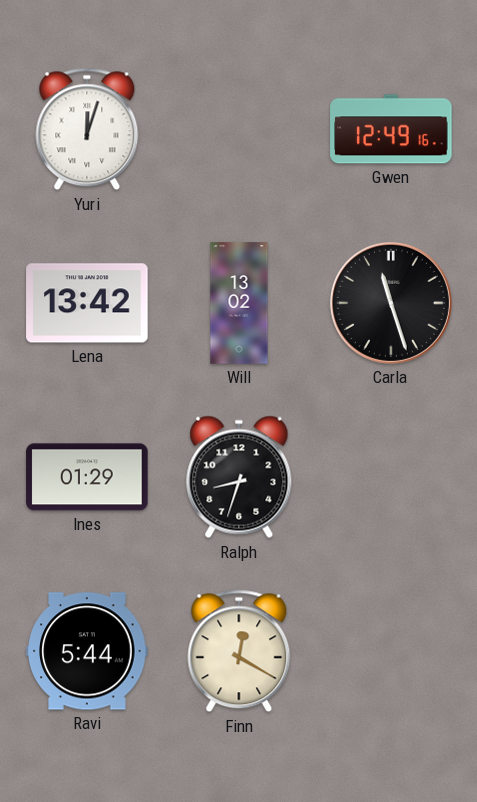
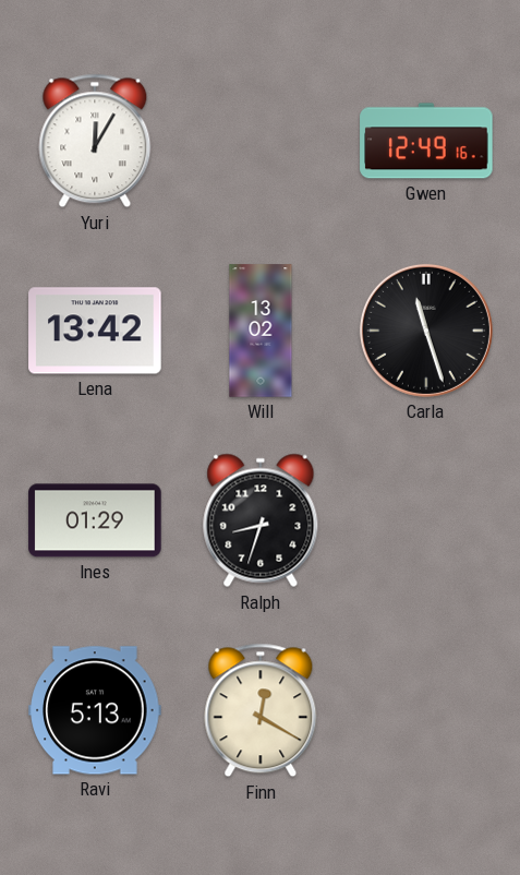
Yuri: 12:03 -> 12:05 (95, 141)
Ravi: 5:44 -> 5:13 (95, 710)
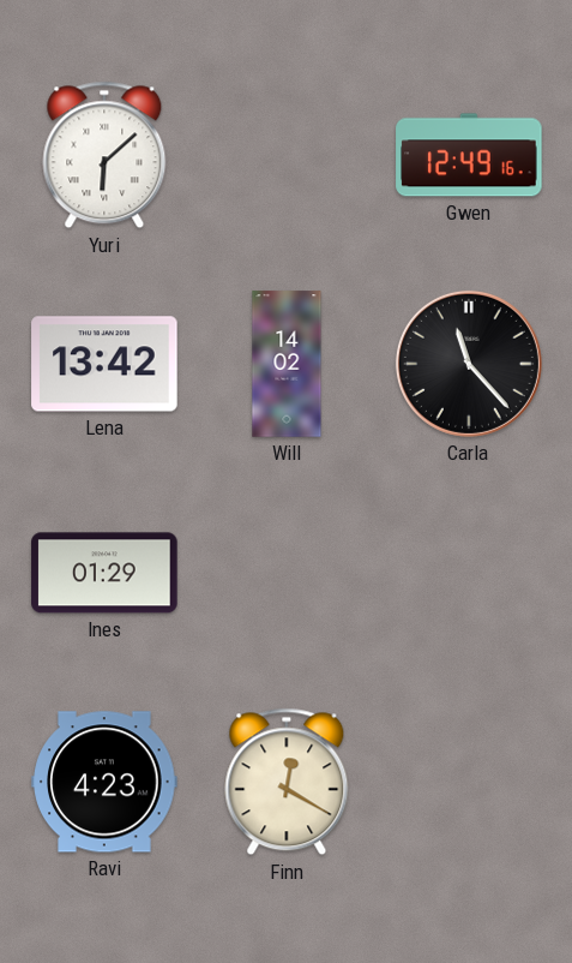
Yuri: 12:05 -> 6:08 (104, 155)
Will: 13:02 -> 14:02 (287, 364)
Carla: 11:27 -> 11:23 (469, 364)
Ralph: 8:33 -> none (261, 520)
Ravi: 5:13 -> 4:23 (104, 782)
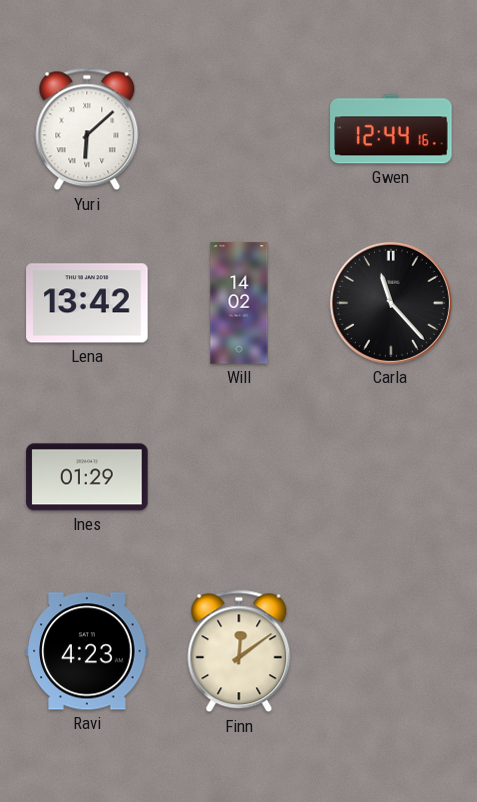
Gwen: 12:49 -> 12:44 (391, 129)
Finn: 12:20 -> 12:09 (239, 651)
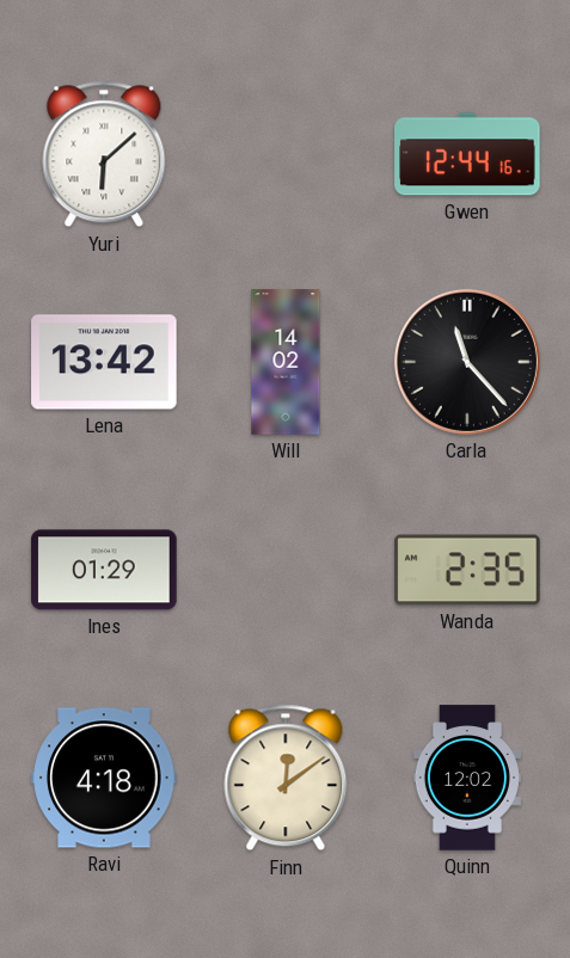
Wanda: none -> 2:35 (467, 570)
Ravi: 4:23 -> 4:18 (104, 778)
Quinn: none -> 12:02 (467, 778)
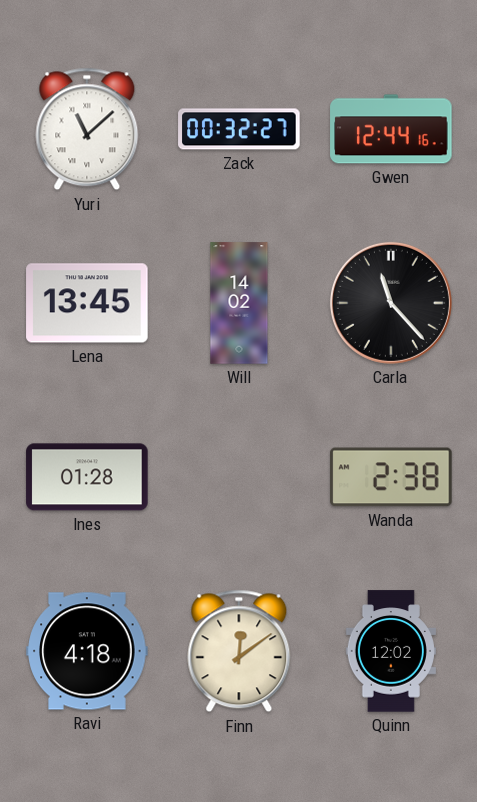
Yuri: 6:08 -> 11:08 (87, 129)
Zack: none -> 00:32 (239, 129)
Lena: 13:42 -> 13:45 (87, 303)
Ines: 01:29 -> 01:28 (87, 477)
Wanda: 2:35 -> 2:38 (391, 477)
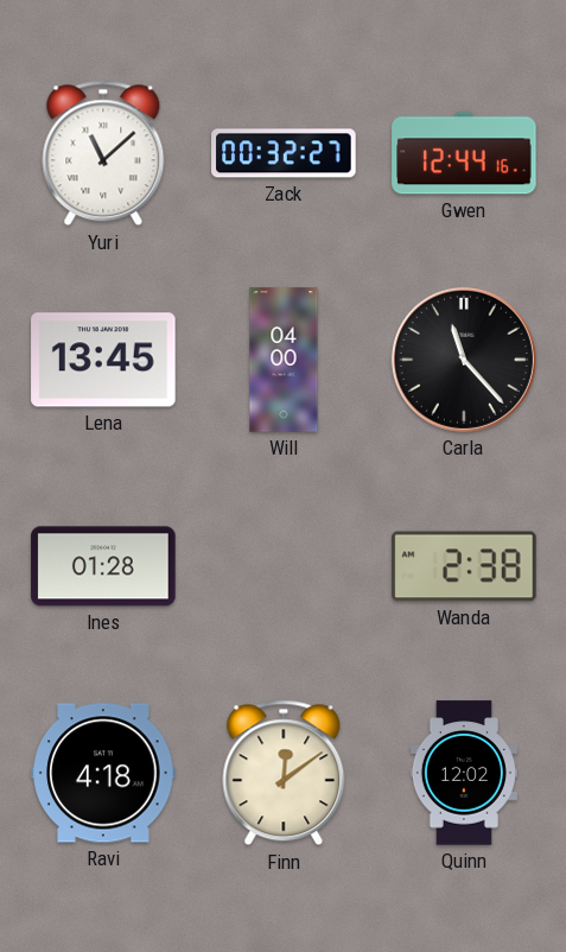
Will: 14:02 -> 04:00 (284, 360)
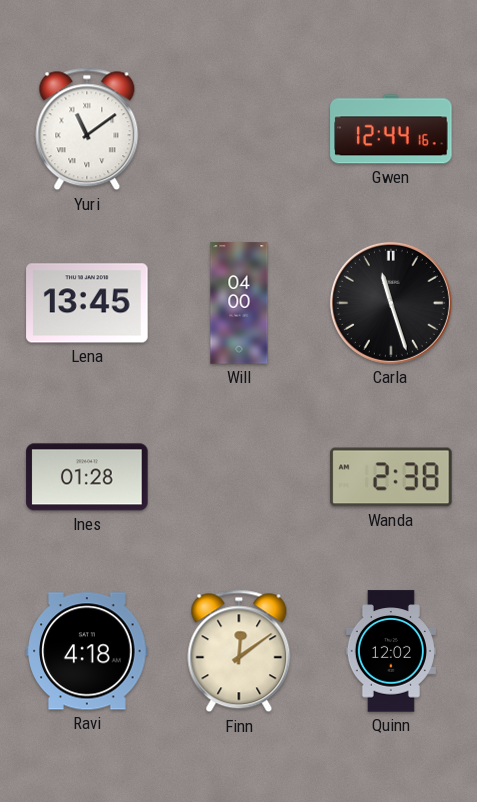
Yuri: 11:08 -> 11:09 (87, 129)
Zack: 00:32 -> none (284, 153)
Carla: 11:23 -> 11:27 (391, 303)
